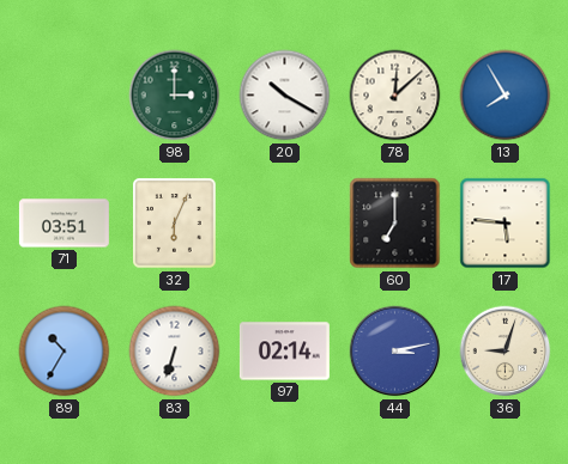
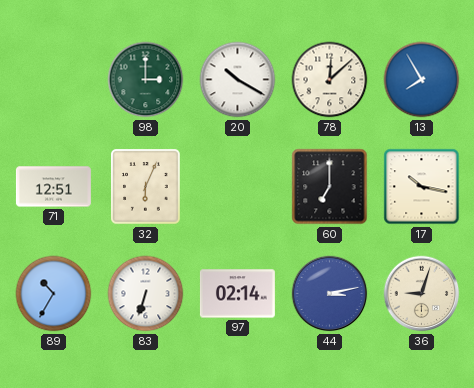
71: 03:51 -> 12:51 (53, 187)
17: 5:46 -> 10:17 (422, 187)
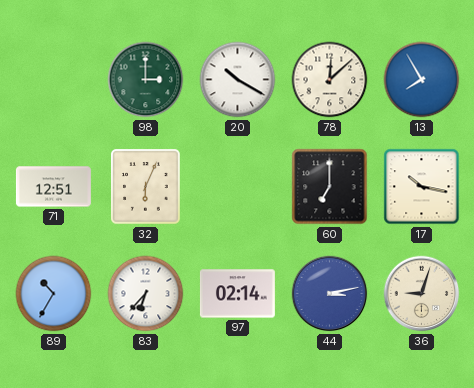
83: 6:33 -> 6:37 (146, 294)
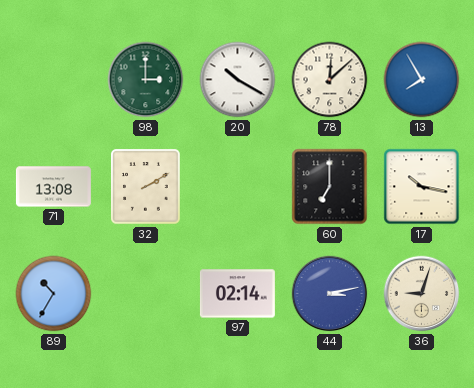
71: 12:51 -> 13:08 (53, 187)
32: 6:04 -> 2:10 (146, 187)
83: 6:37 -> none (146, 294)
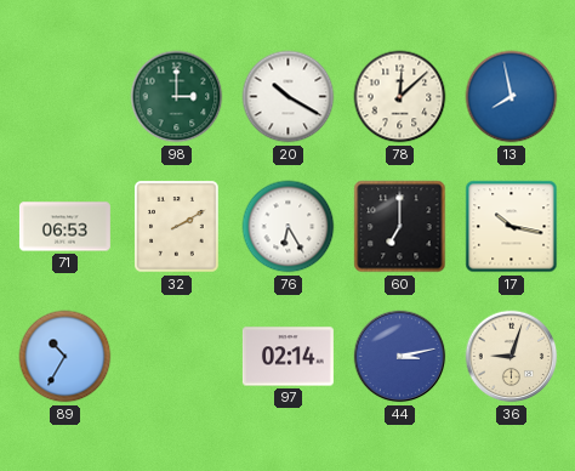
13: 7:55 -> 7:58 (512, 97)
71: 13:08 -> 06:53 (64, 227)
76: none -> 6:25 (289, 227)
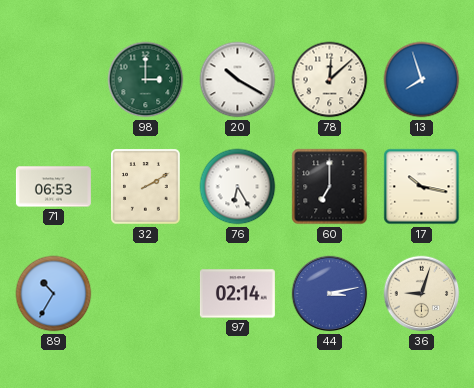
13: 7:58 -> 7:57 (422, 80)
